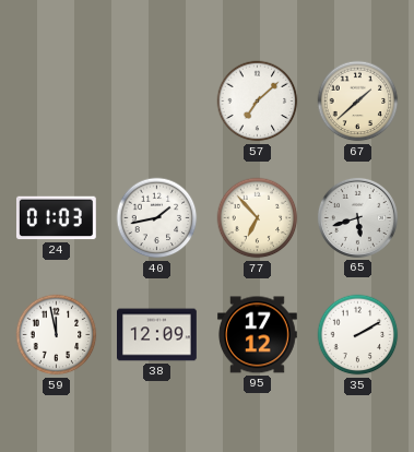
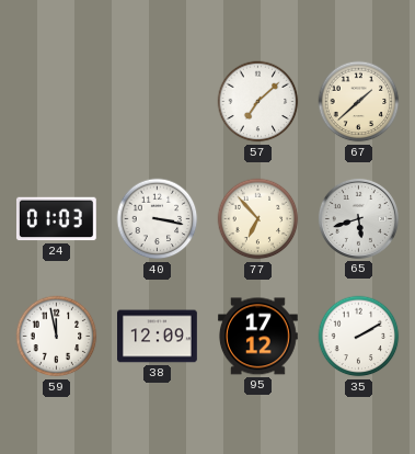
40: 1:43 -> 3:17 (158, 219)
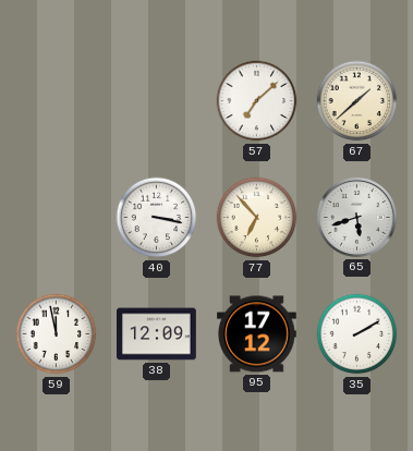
24: 01:03 -> none (56, 219)
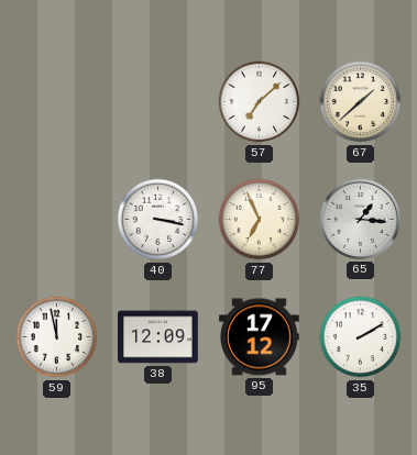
77: 6:53 -> 6:56 (260, 220)
65: 5:42 -> 1:16 (360, 219)
